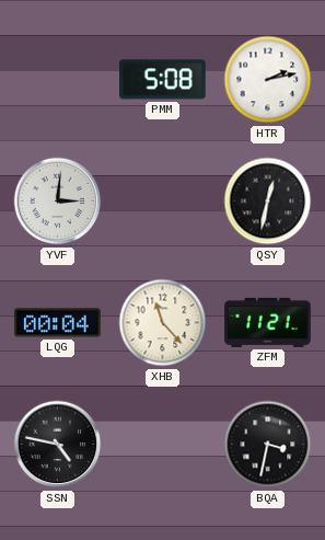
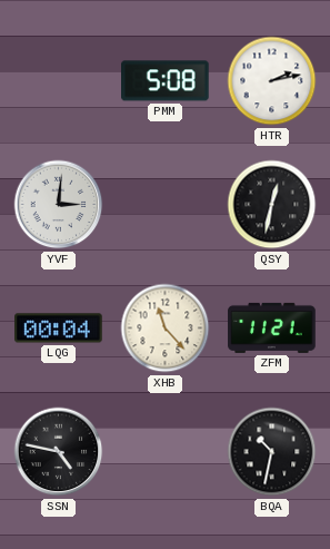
BQA: 3:32 -> 10:32 (272, 452)
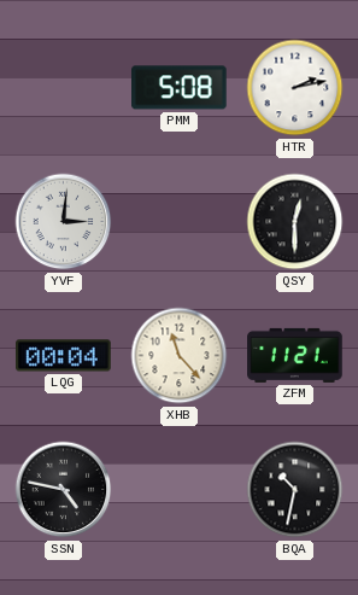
QSY: 12:32 -> 12:30 (295, 222)
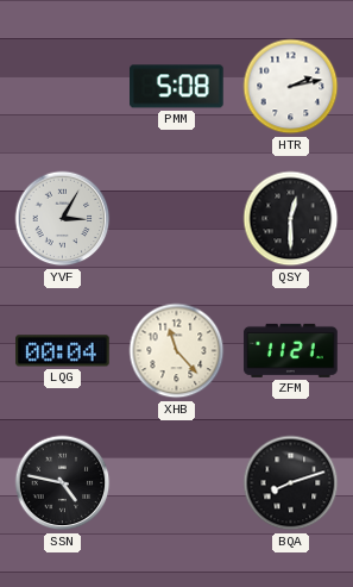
YVF: 3:01 -> 3:05 (63, 219)
BQA: 10:32 -> 8:12 (291, 483)
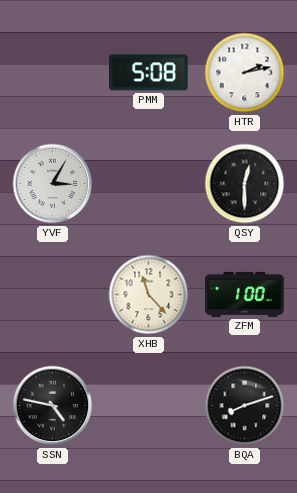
LQG: 00:04 -> none (63, 351)
ZFM: 11:21 -> 1:00 (245, 294)
